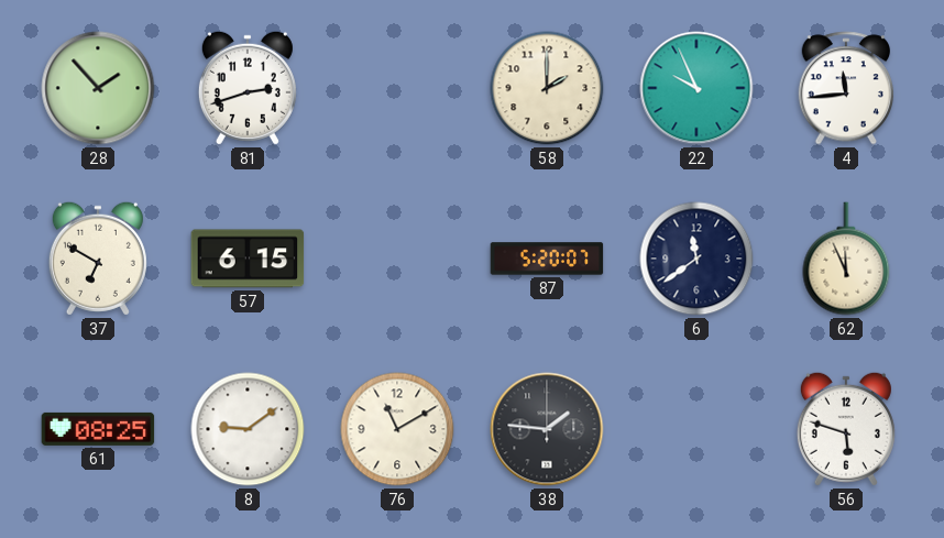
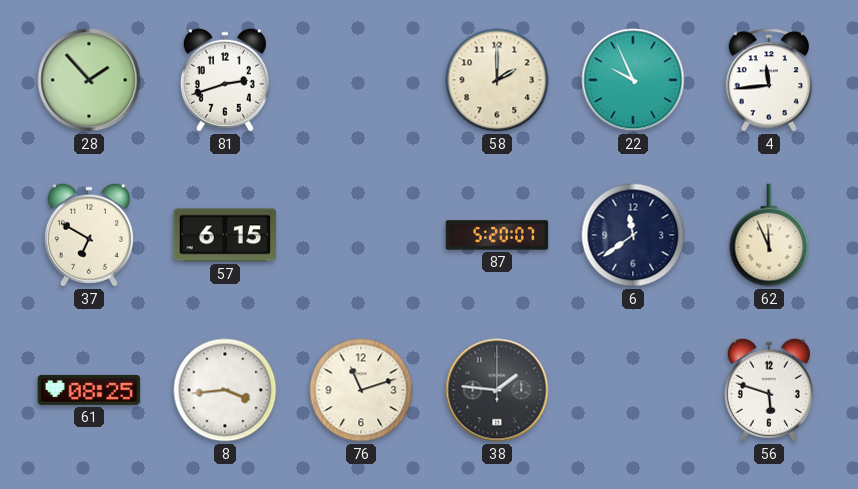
8: 9:09 -> 3:44 (225, 390)
76: 11:10 -> 11:12 (361, 390)
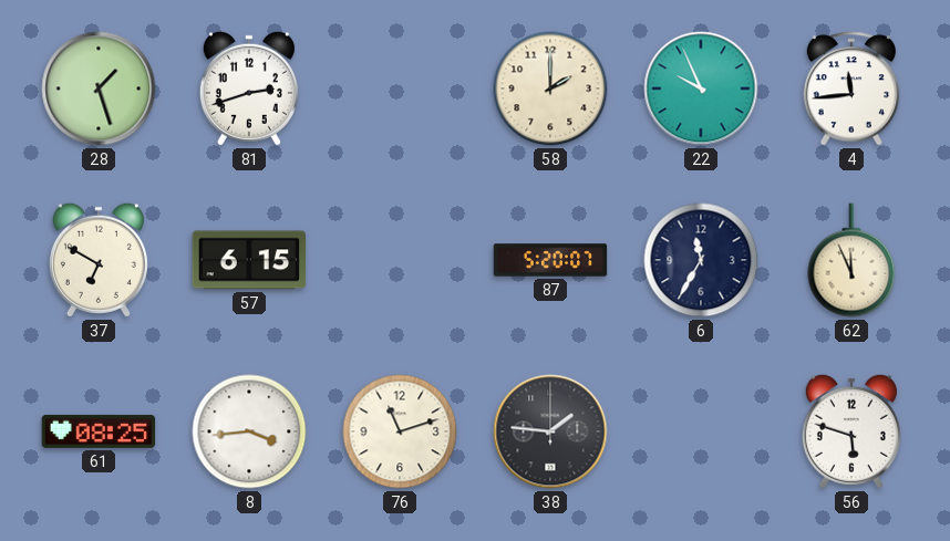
28: 1:53 -> 1:27 (99, 89)
6: 11:39 -> 11:35 (701, 260)
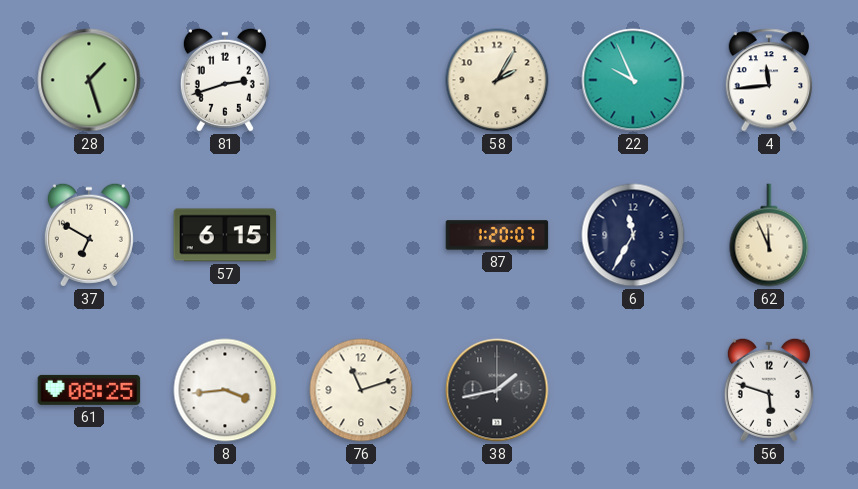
58: 2:00 -> 2:05 (497, 80)
87: 5:20 -> 1:20 (497, 235)
38: 1:46 -> 1:43 (497, 390)
